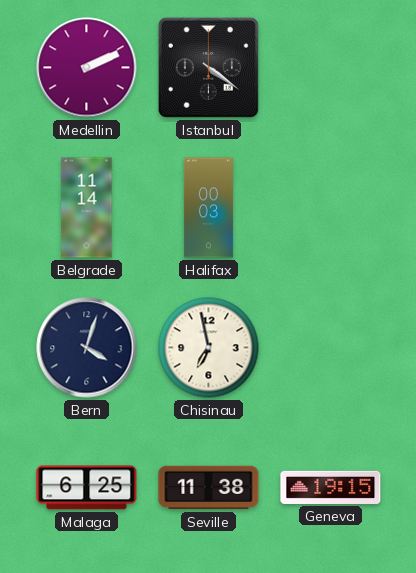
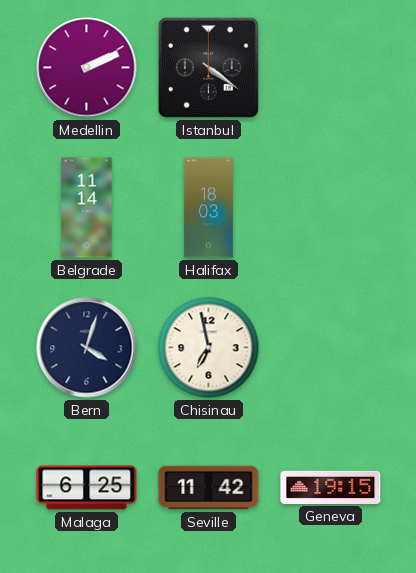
Halifax: 00:03 -> 18:03 (208, 208)
Seville: 11:38 -> 11:42 (209, 488)
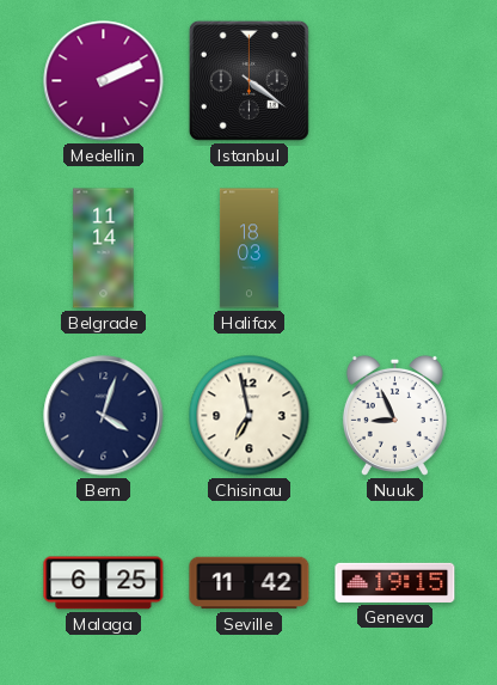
Nuuk: none -> 8:56 (394, 415)
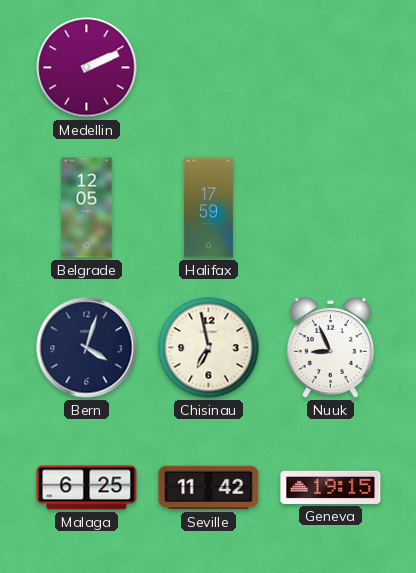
Istanbul: 4:21 -> none (249, 80)
Belgrade: 11:14 -> 12:05 (87, 208)
Halifax: 18:03 -> 17:59 (208, 208)
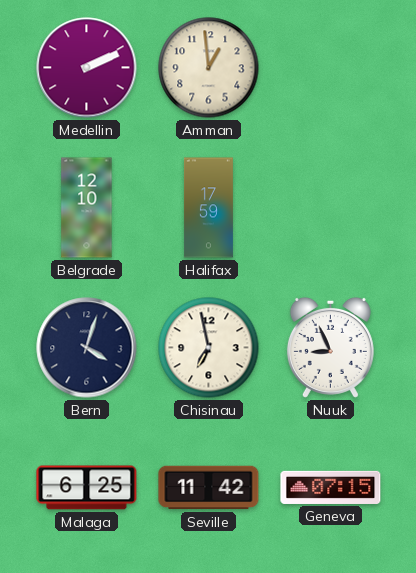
Amman: none -> 12:59 (209, 68)
Belgrade: 12:05 -> 12:10 (87, 208)
Geneva: 19:15 -> 07:15 (331, 487)
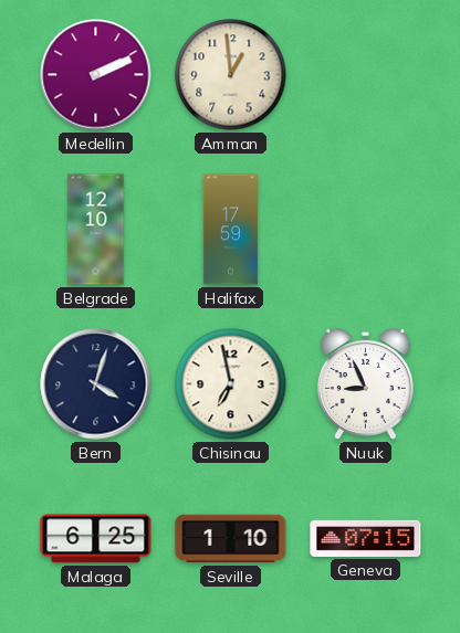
Seville: 11:42 -> 1:10 (231, 539)
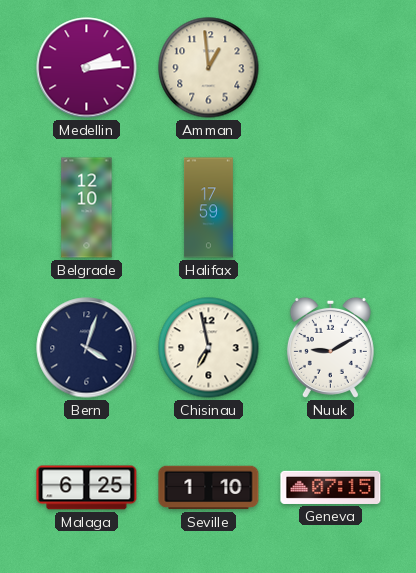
Medellin: 2:11 -> 2:14 (87, 68)
Nuuk: 8:56 -> 9:10 (330, 347)
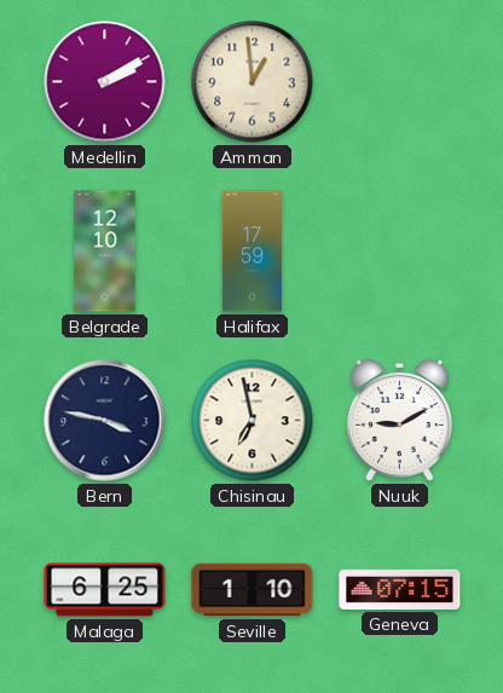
Medellin: 2:14 -> 2:10 (105, 82)
Bern: 4:03 -> 3:47 (105, 421)
